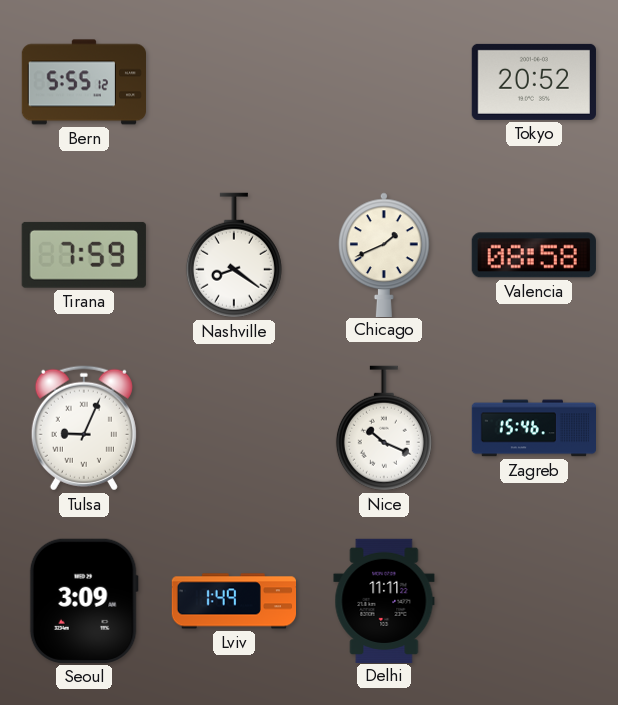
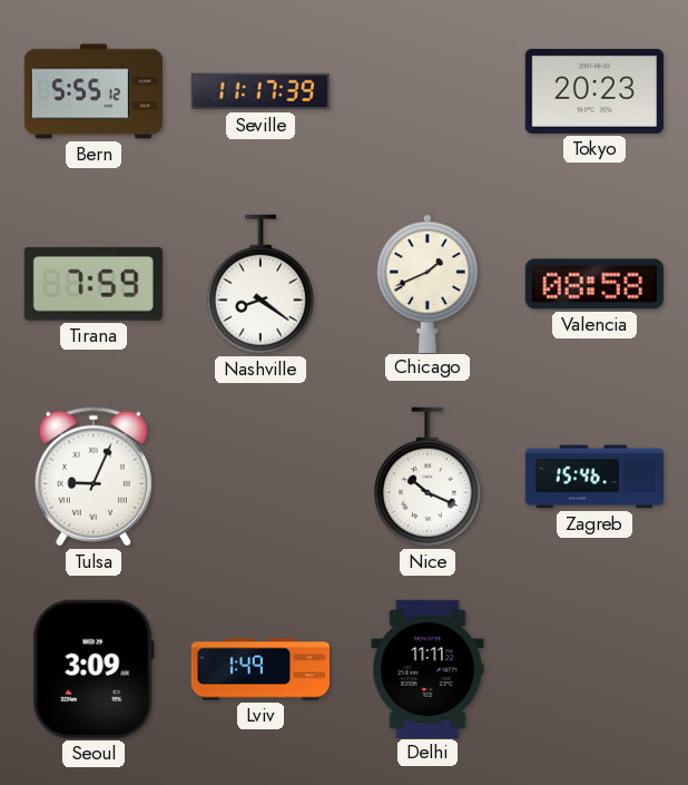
Seville: none -> 11:17 (261, 91)
Tokyo: 20:52 -> 20:23 (594, 91)
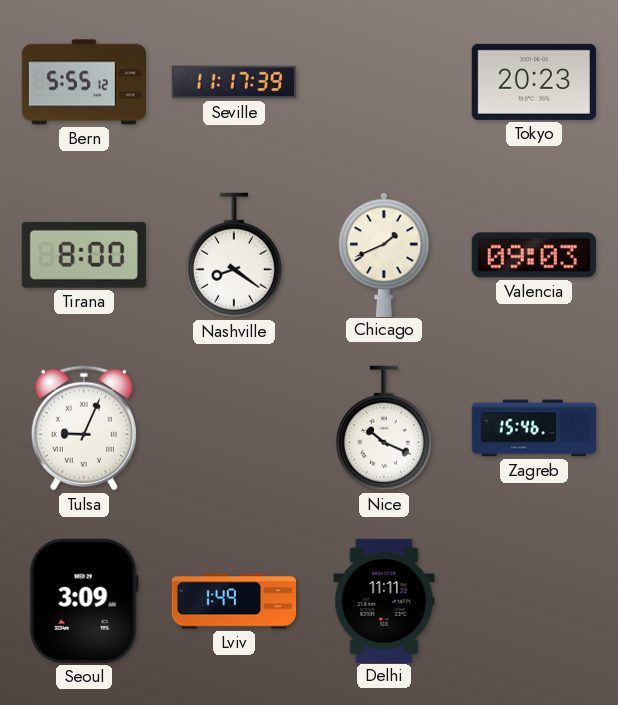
Tirana: 7:59 -> 8:00 (84, 255)
Valencia: 08:58 -> 09:03 (534, 255)
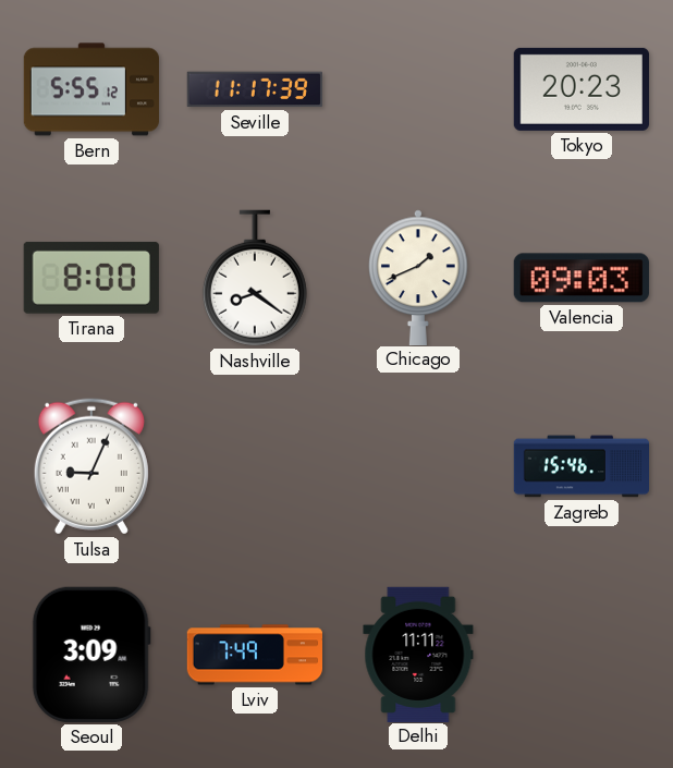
Nice: 10:19 -> none (384, 428)
Lviv: 1:49 -> 7:49 (254, 655)
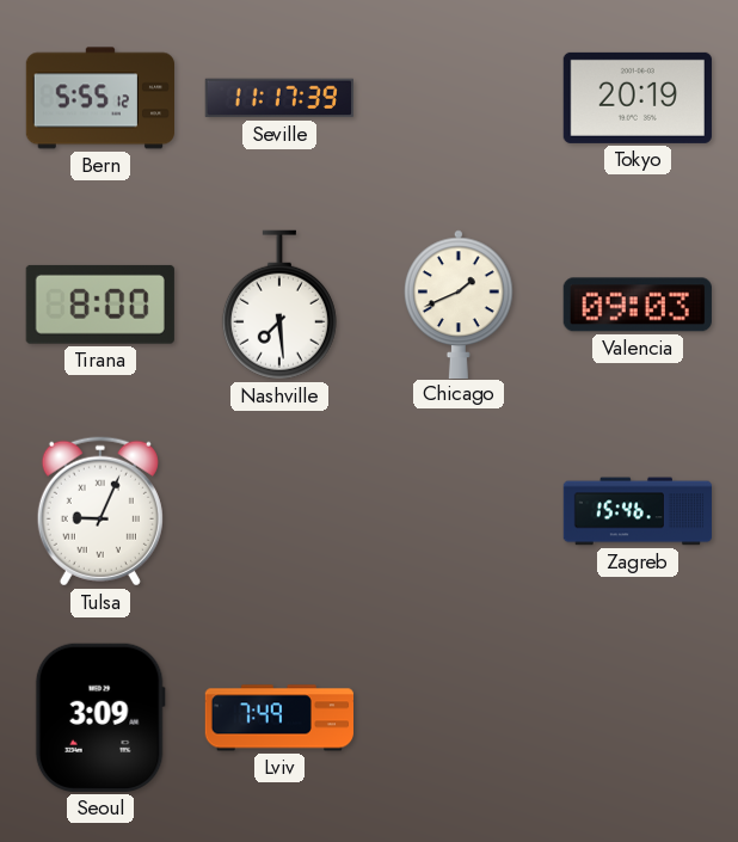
Tokyo: 20:23 -> 20:19 (638, 98)
Nashville: 8:21 -> 7:29 (279, 305)
Delhi: 11:11 -> none (418, 654)
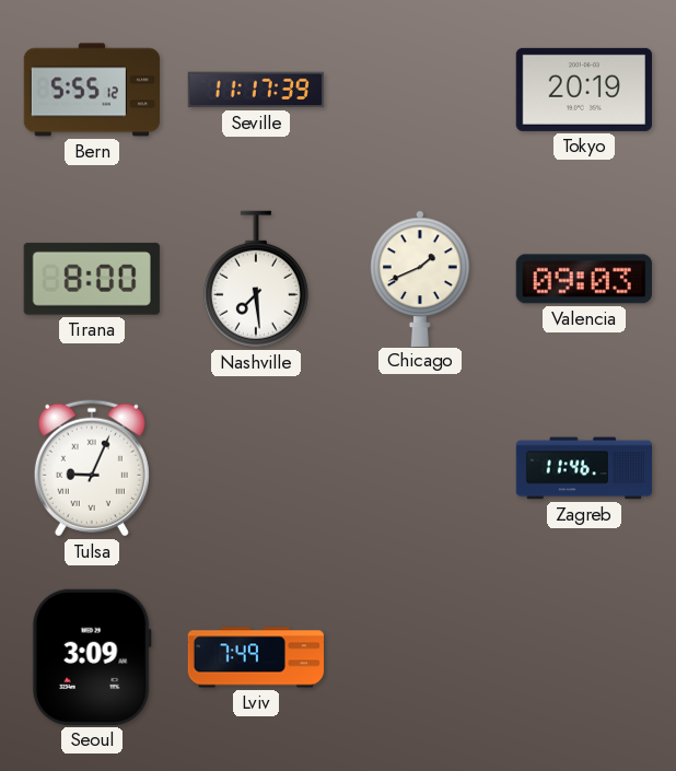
Zagreb: 15:46 -> 11:46 (583, 468)
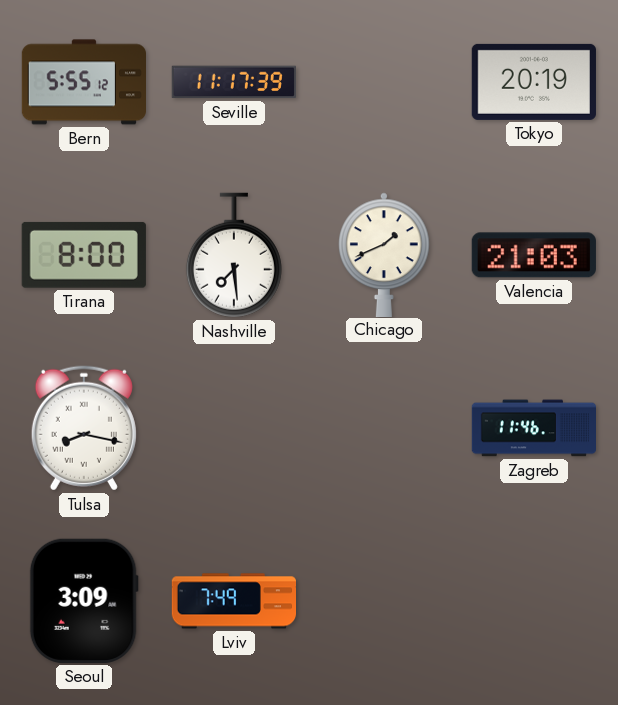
Valencia: 09:03 -> 21:03 (534, 255)
Tulsa: 9:04 -> 8:17 (84, 428)
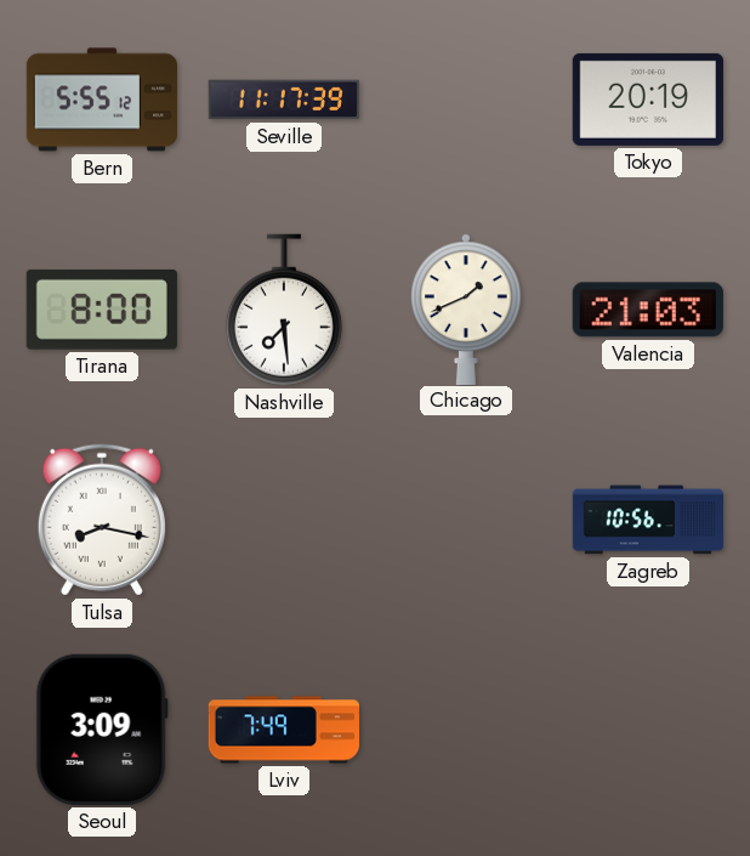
Zagreb: 11:46 -> 10:56 (647, 520)
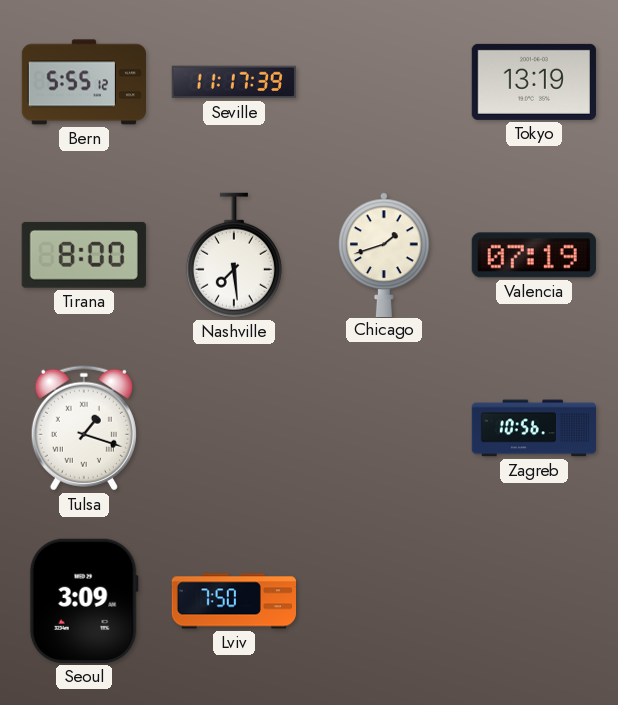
Tokyo: 20:19 -> 13:19 (534, 82)
Chicago: 1:41 -> 1:42 (385, 254)
Valencia: 21:03 -> 07:19 (534, 255)
Tulsa: 8:17 -> 1:18 (84, 428)
Lviv: 7:49 -> 7:50 (233, 601)
